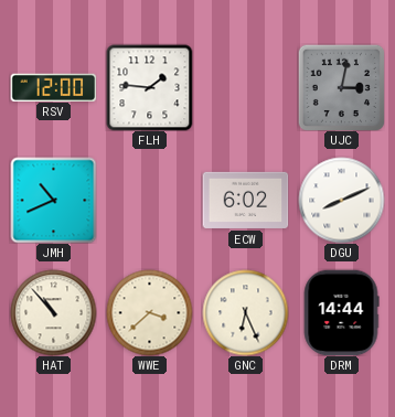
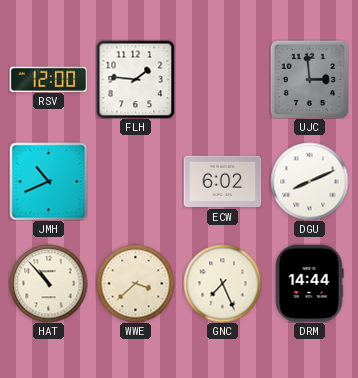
UJC: 3:02 -> 2:59 (309, 79)
GNC: 6:26 -> 7:26 (222, 283)
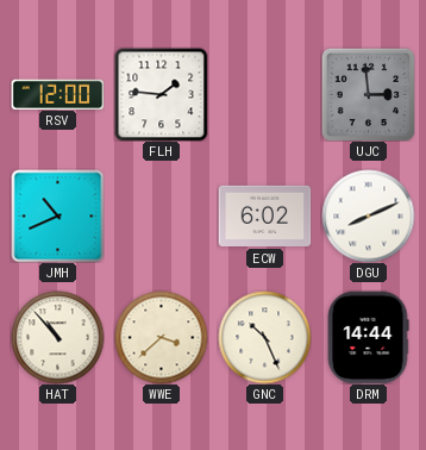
GNC: 7:26 -> 10:26 (264, 337)
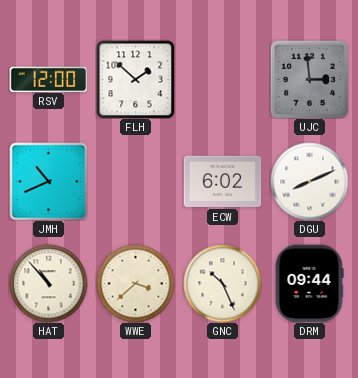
FLH: 1:46 -> 1:52 (135, 79)
DRM: 14:44 -> 09:44 (309, 283)
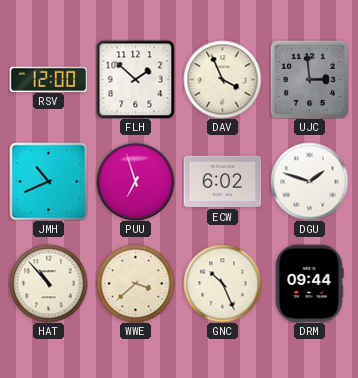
DAV: none -> 3:56 (222, 79)
PUU: none -> 6:57 (135, 181)
DGU: 8:11 -> 1:48 (309, 181)
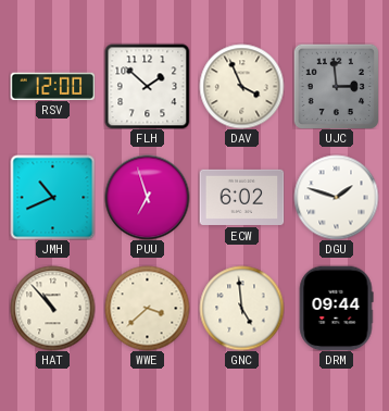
GNC: 10:26 -> 4:59 (241, 308)
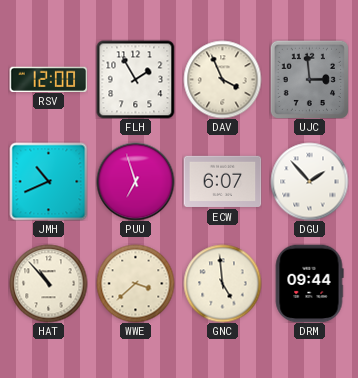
FLH: 1:52 -> 1:55 (135, 79)
ECW: 6:02 -> 6:07 (222, 181)
DGU: 1:48 -> 1:53 (309, 181)
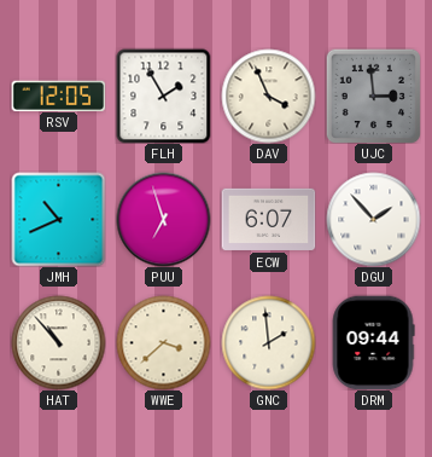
RSV: 12:00 -> 12:05 (58, 96)
GNC: 4:59 -> 1:59 (268, 342)
